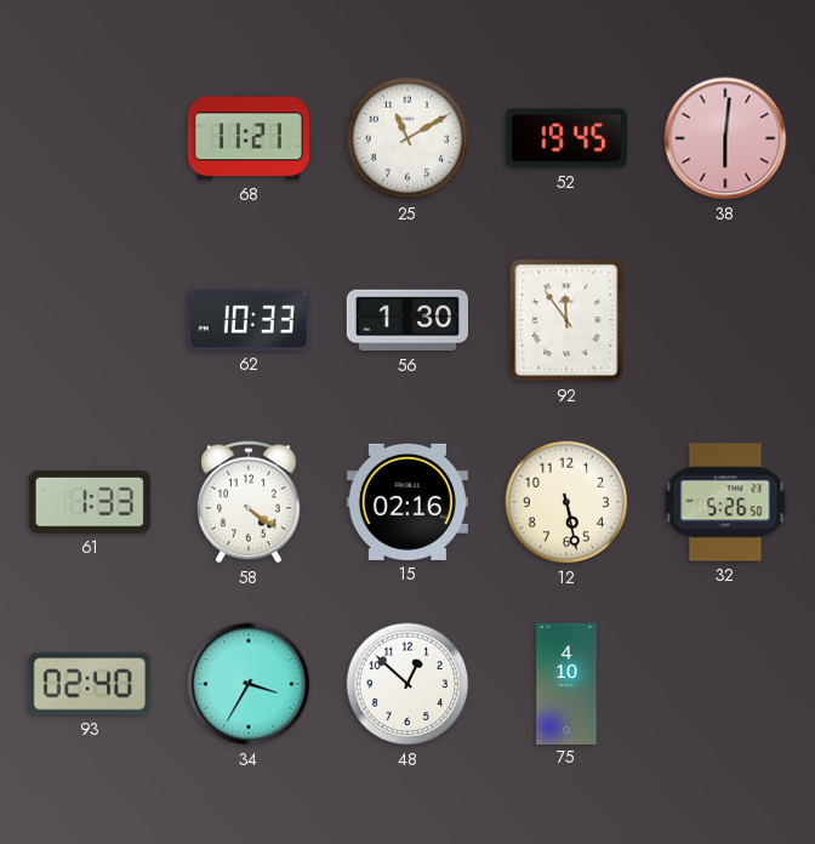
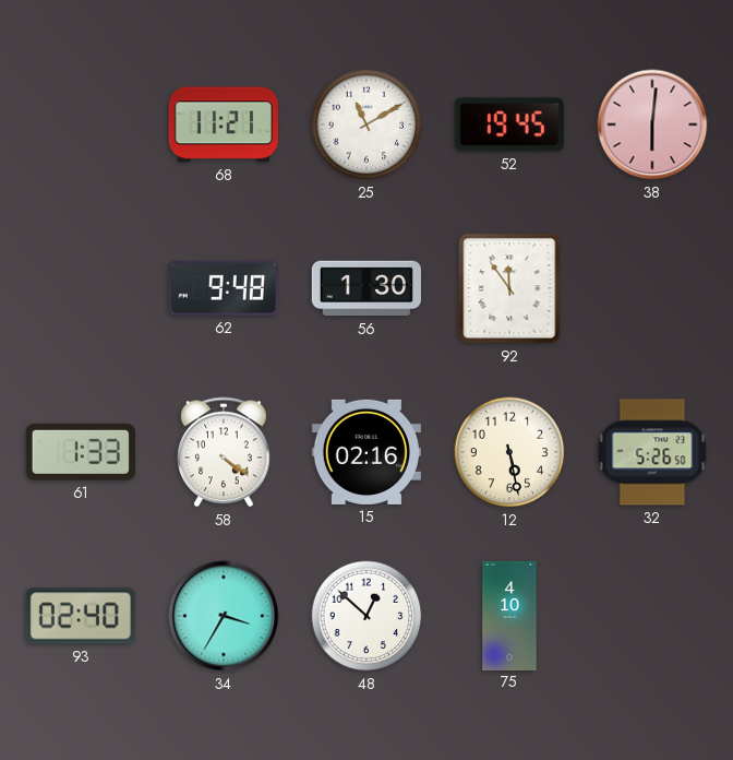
62: 10:33 -> 9:48 (224, 288)
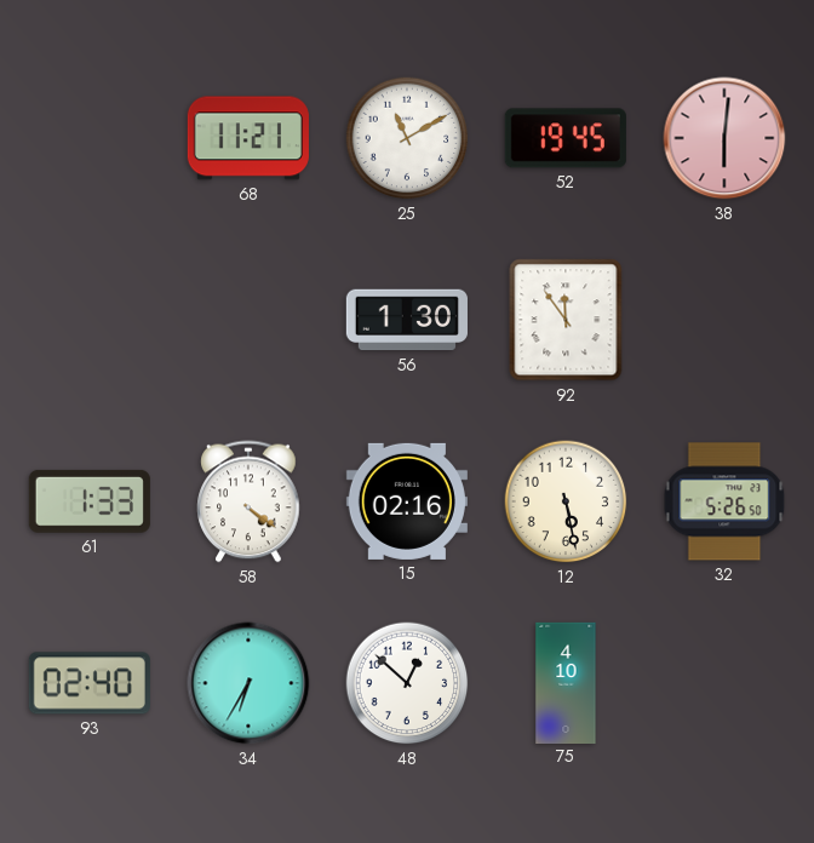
62: 9:48 -> none (224, 288)
34: 3:35 -> 6:35 (248, 683)
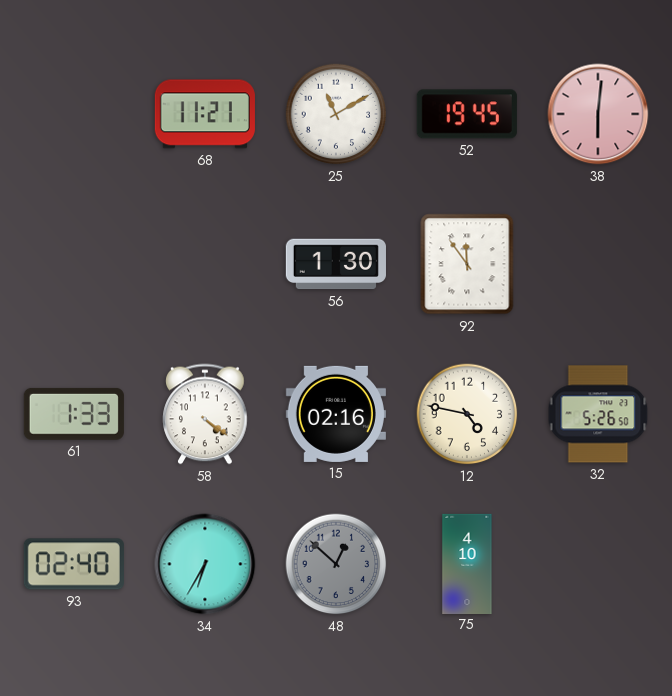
12: 5:28 -> 4:47 (467, 414)
48 dial: white -> grey (336, 564)
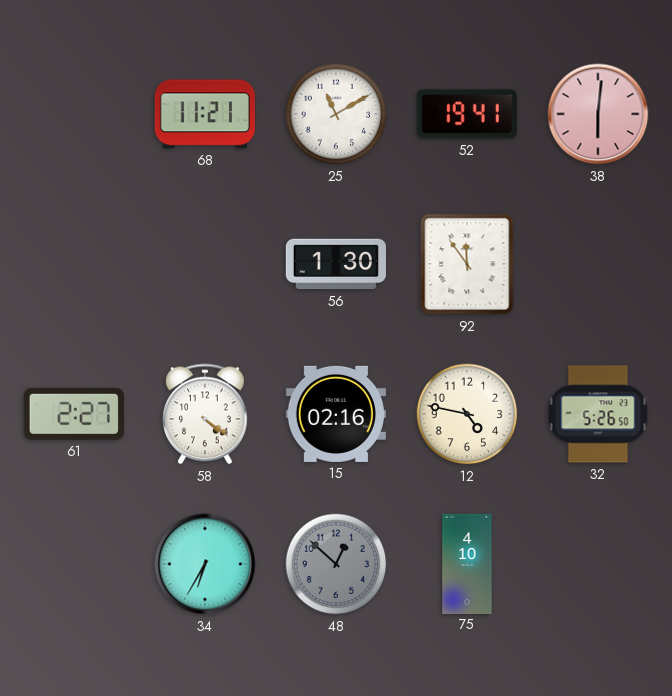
52: 19:45 -> 19:41 (467, 114)
61: 1:33 -> 2:27 (74, 414)
93: 02:40 -> none (74, 564)
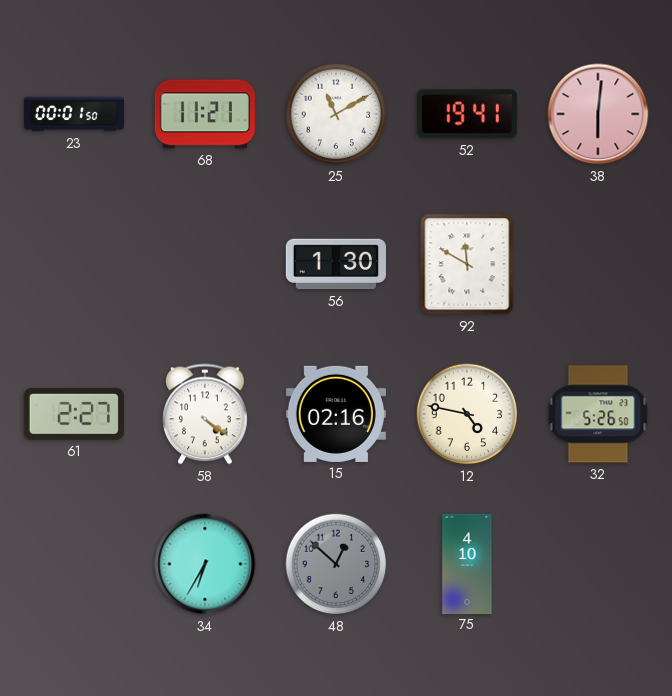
23: none -> 00:01 (73, 114)
92: 11:54 -> 11:50 (467, 264)
